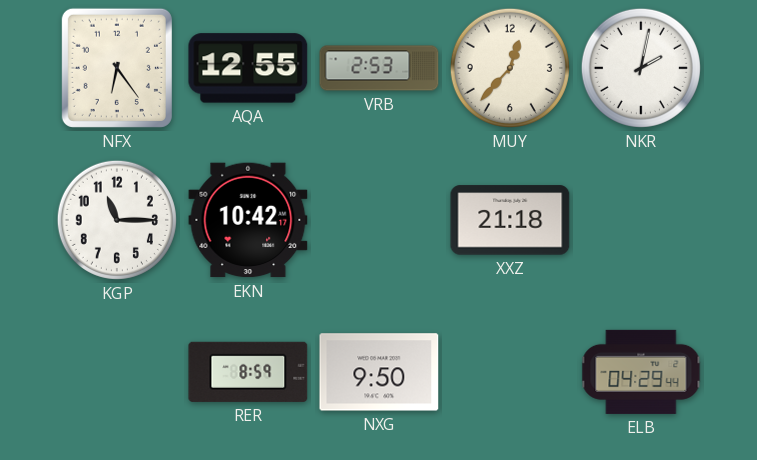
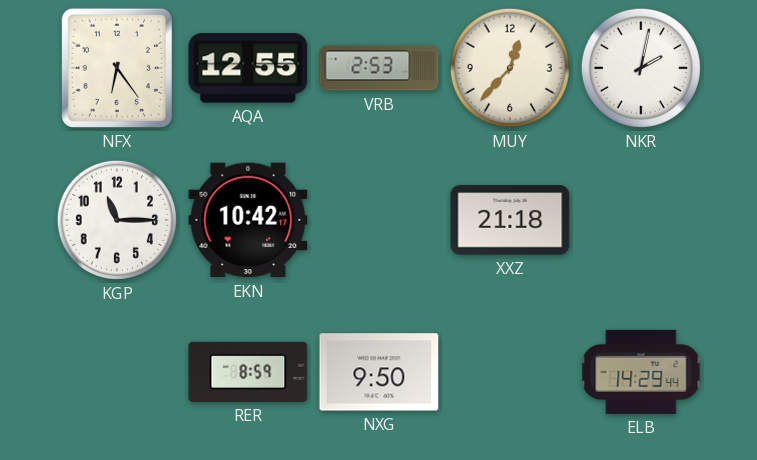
ELB: 04:29 -> 14:29 (641, 372)
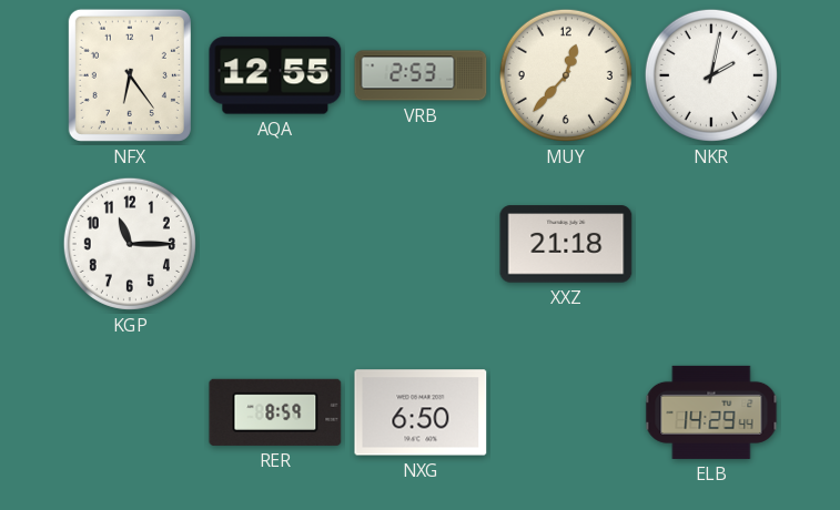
EKN: 10:42 -> none (248, 220)
NXG: 9:50 -> 6:50 (421, 412)
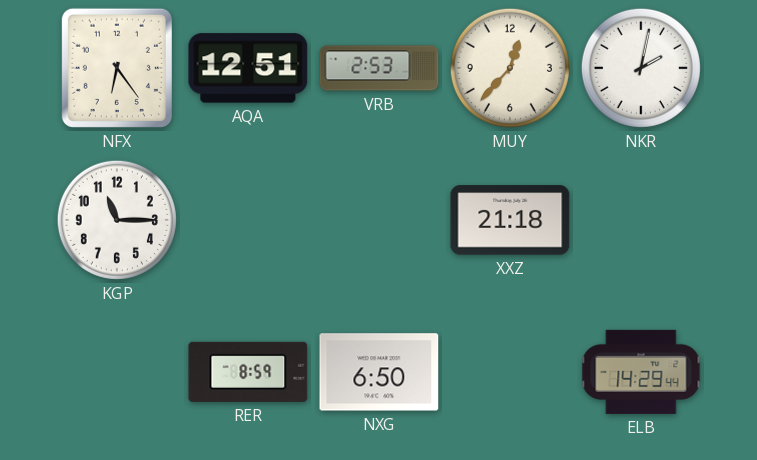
AQA: 12:55 -> 12:51 (248, 68)
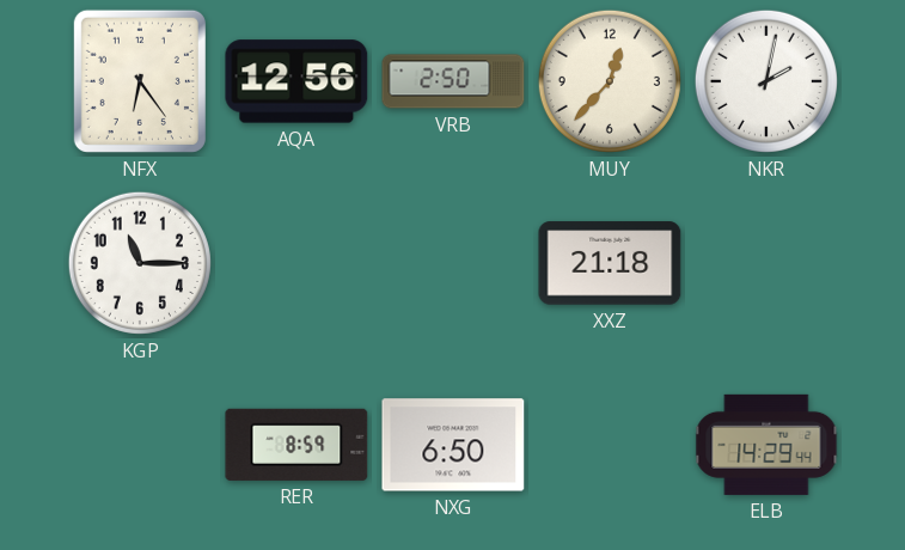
AQA: 12:51 -> 12:56 (296, 81)
VRB: 2:53 -> 2:50 (453, 81)
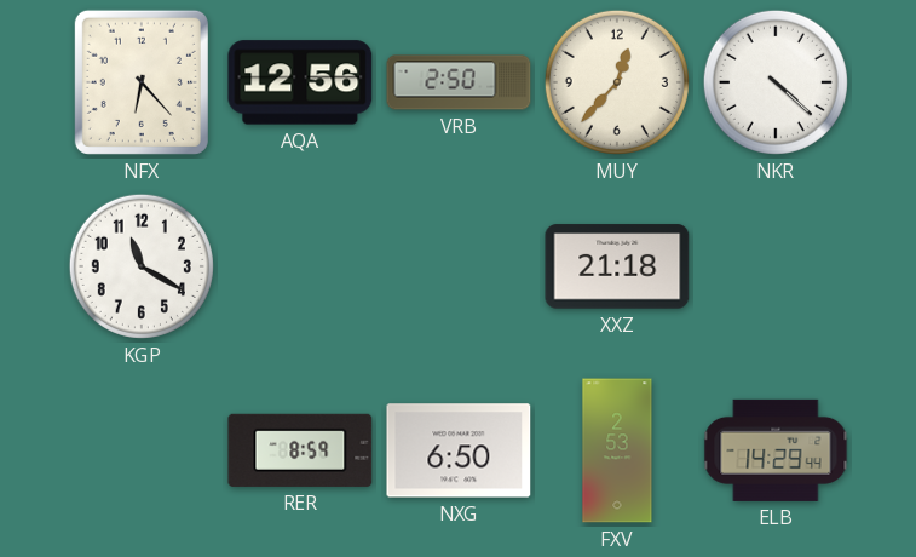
NFX: 6:24 -> 6:23 (142, 82)
NKR: 2:02 -> 4:22 (776, 82)
KGP: 11:15 -> 11:20 (142, 266)
FXV: none -> 2:53 (617, 450)
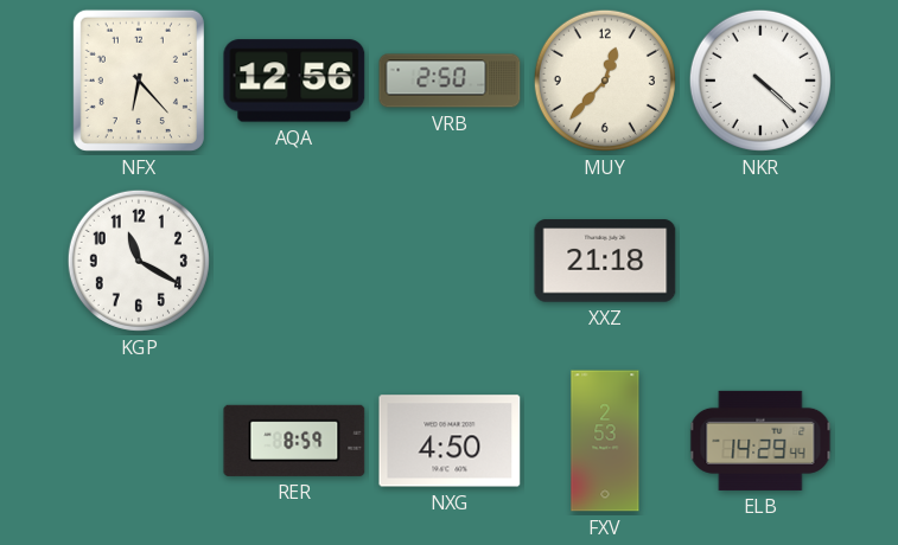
NXG: 6:50 -> 4:50 (450, 441)
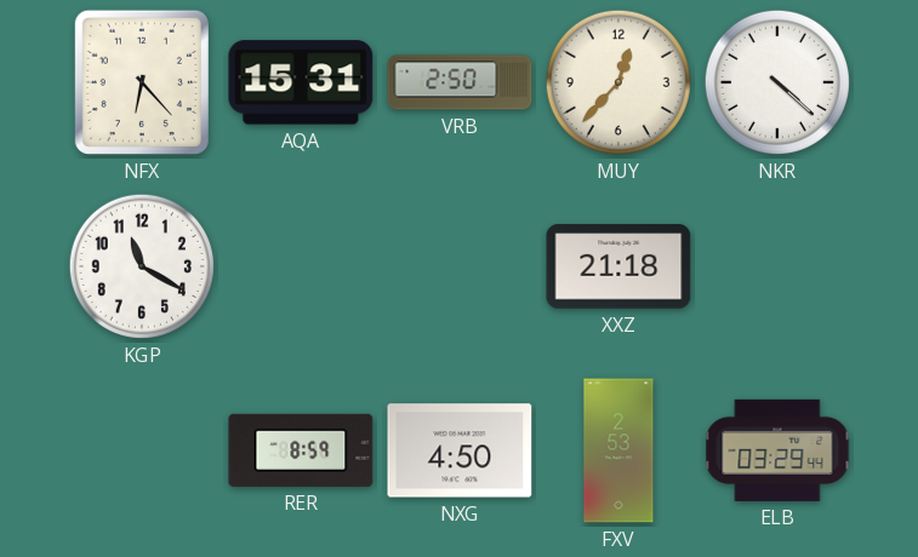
AQA: 12:56 -> 15:31 (301, 82)
ELB: 14:29 -> 03:29 (777, 450)
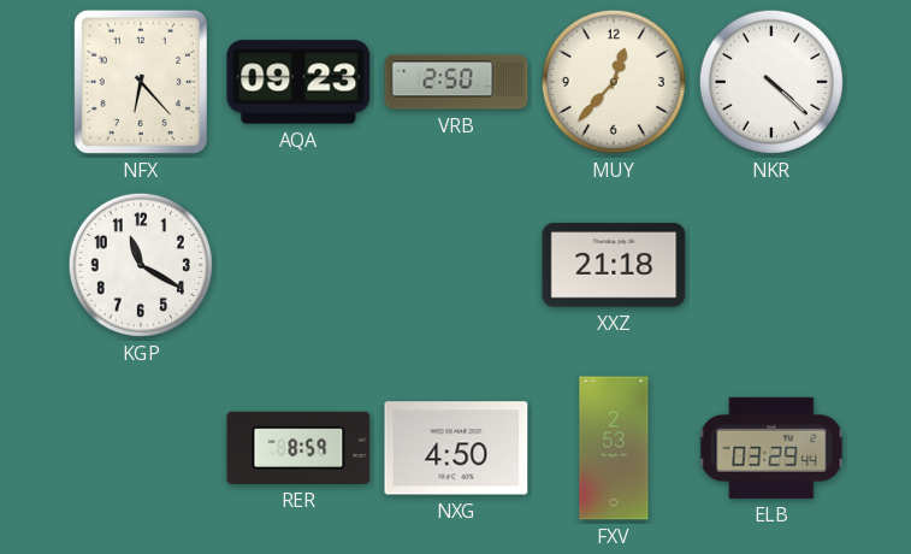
AQA: 15:31 -> 09:23 (298, 82)
